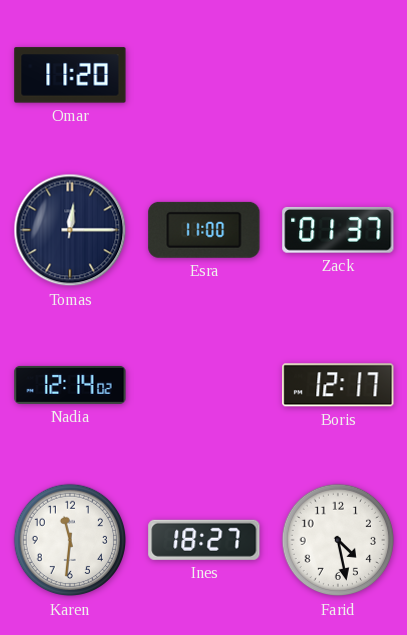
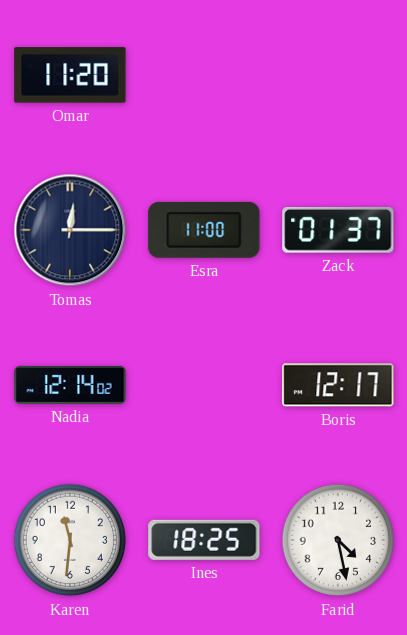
Ines: 18:27 -> 18:25 (204, 540)
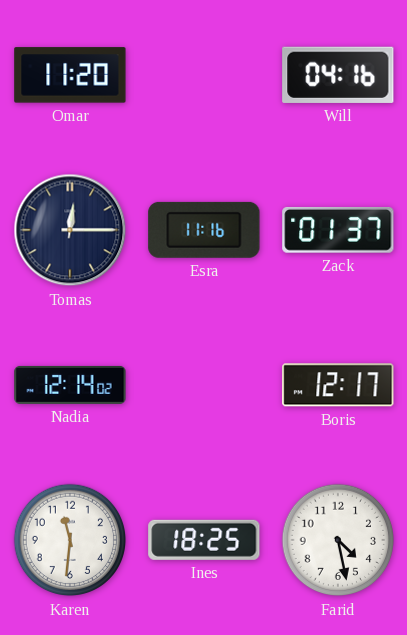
Will: none -> 04:16 (338, 75)
Esra: 11:00 -> 11:16 (204, 230)
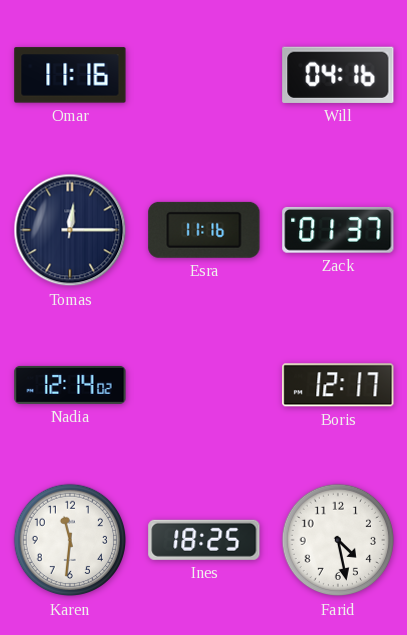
Omar: 11:20 -> 11:16 (70, 75)
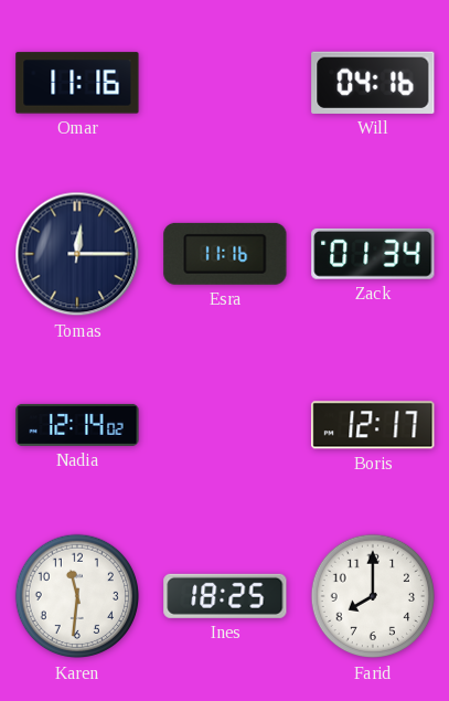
Zack: 01:37 -> 01:34 (373, 254)
Farid: 4:28 -> 8:00 (373, 596)
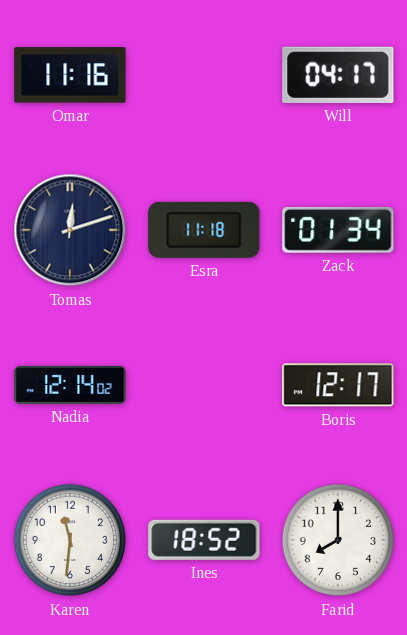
Will: 04:16 -> 04:17 (338, 75)
Tomas: 12:15 -> 12:12 (70, 230)
Esra: 11:16 -> 11:18 (204, 230)
Ines: 18:25 -> 18:52 (204, 540)
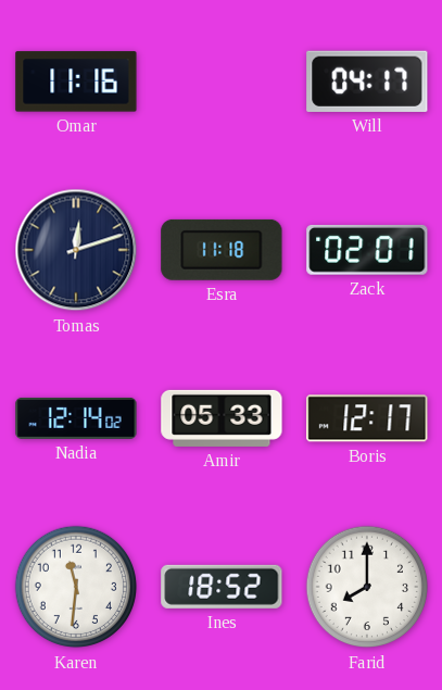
Zack: 01:34 -> 02:01 (367, 250)
Amir: none -> 05:33 (222, 418)
